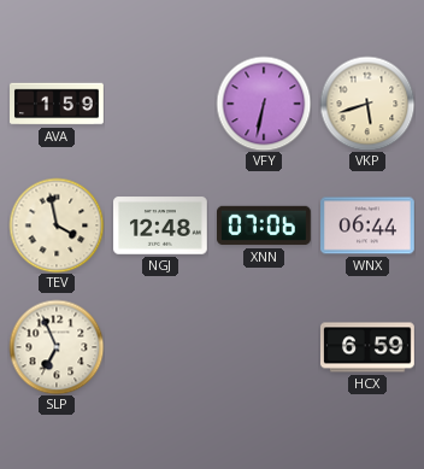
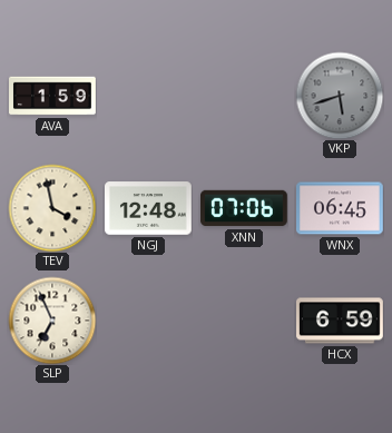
VFY: 6:32 -> none (264, 104)
VKP dial: cream -> grey (340, 96)
WNX: 06:44 -> 06:45 (341, 208)
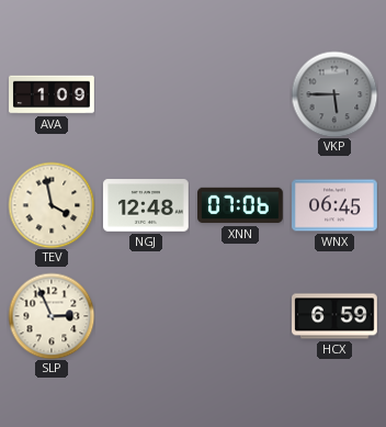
AVA: 1:59 -> 1:09 (53, 94)
VKP: 5:42 -> 5:45 (334, 94)
SLP: 6:56 -> 2:56 (52, 316)
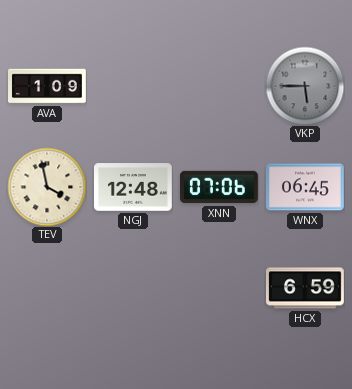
SLP: 2:56 -> none (52, 316)
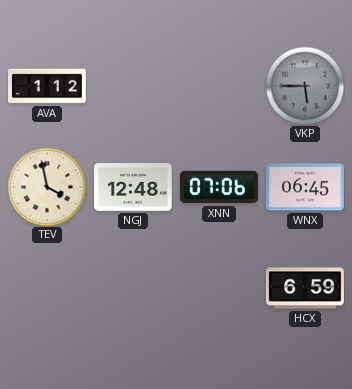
AVA: 1:09 -> 1:12 (48, 86)
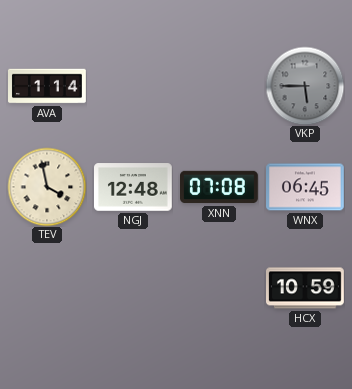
AVA: 1:12 -> 1:14 (48, 86)
XNN: 07:06 -> 07:08 (220, 187)
HCX: 6:59 -> 10:59 (306, 288)
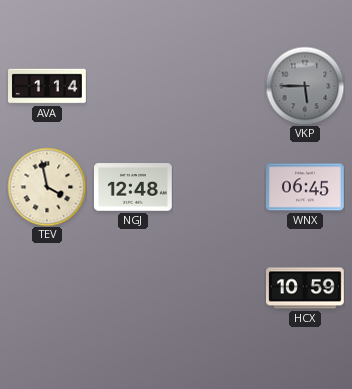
XNN: 07:08 -> none (220, 187)
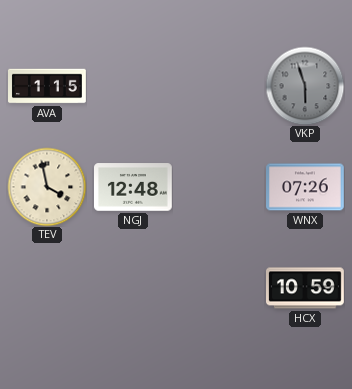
AVA: 1:14 -> 1:15 (48, 86)
VKP: 5:45 -> 5:57 (305, 86)
WNX: 06:45 -> 07:26 (306, 187)
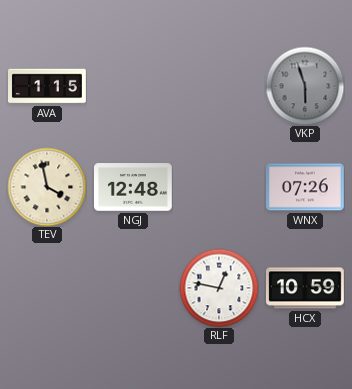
RLF: none -> 12:47 (219, 288)
